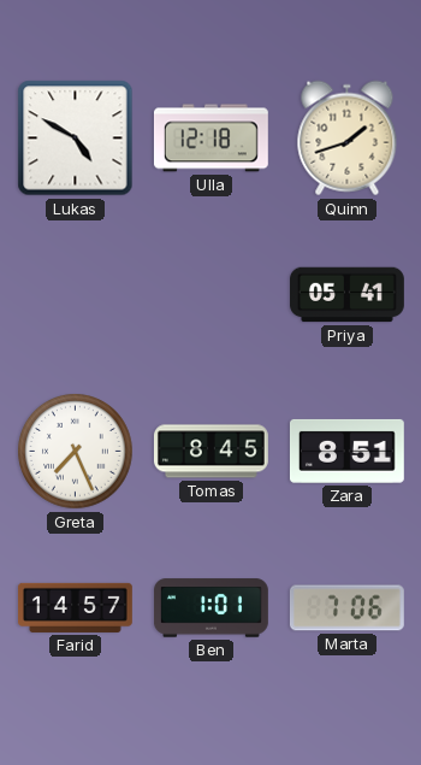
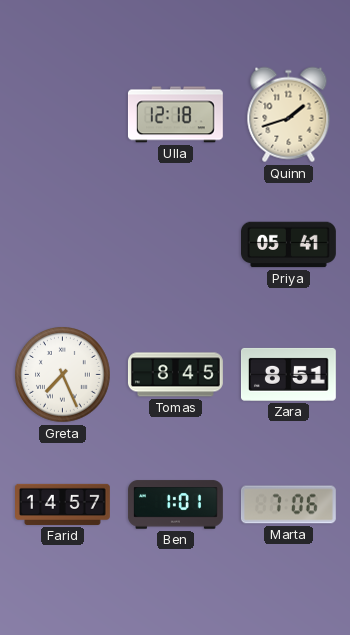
Lukas: 4:50 -> none (76, 139)
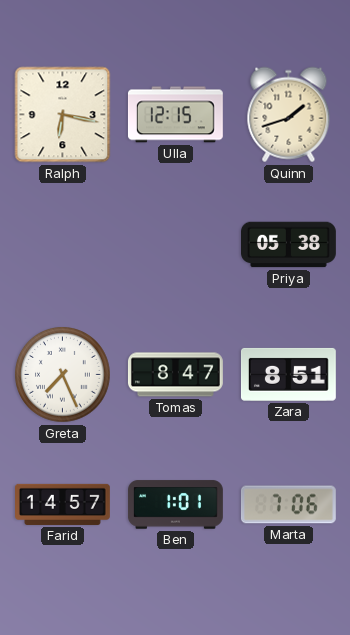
Ralph: none -> 6:17 (63, 115)
Ulla: 12:18 -> 12:15 (175, 115)
Priya: 05:41 -> 05:38 (289, 245)
Tomas: 8:45 -> 8:47 (175, 375)
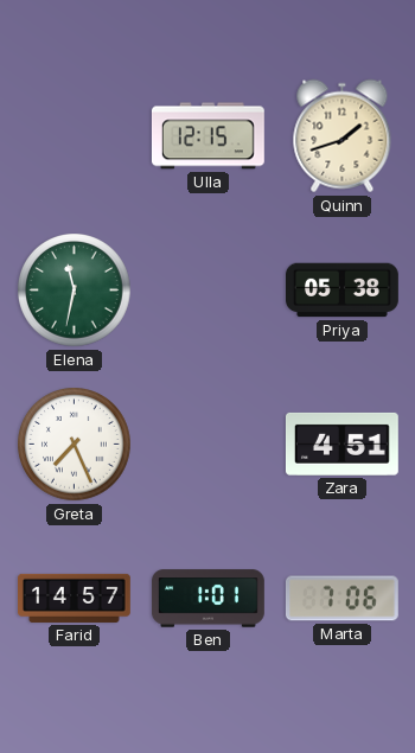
Ralph: 6:17 -> none (63, 115)
Elena: none -> 11:32 (75, 291)
Tomas: 8:47 -> none (175, 375)
Zara: 8:51 -> 4:51 (341, 443)
